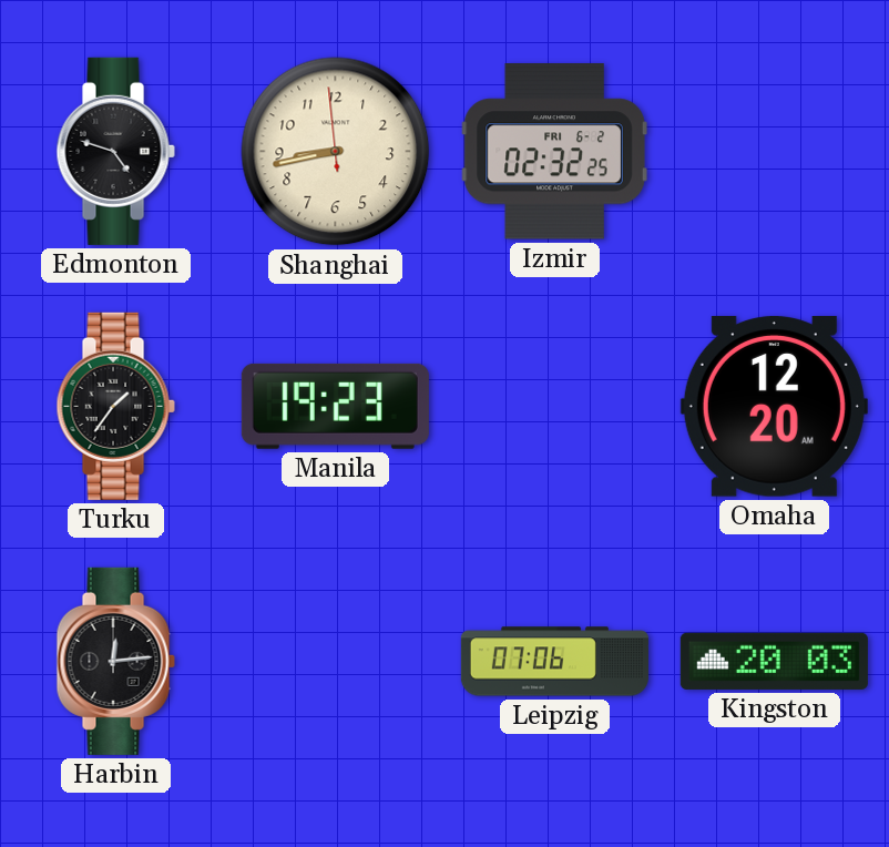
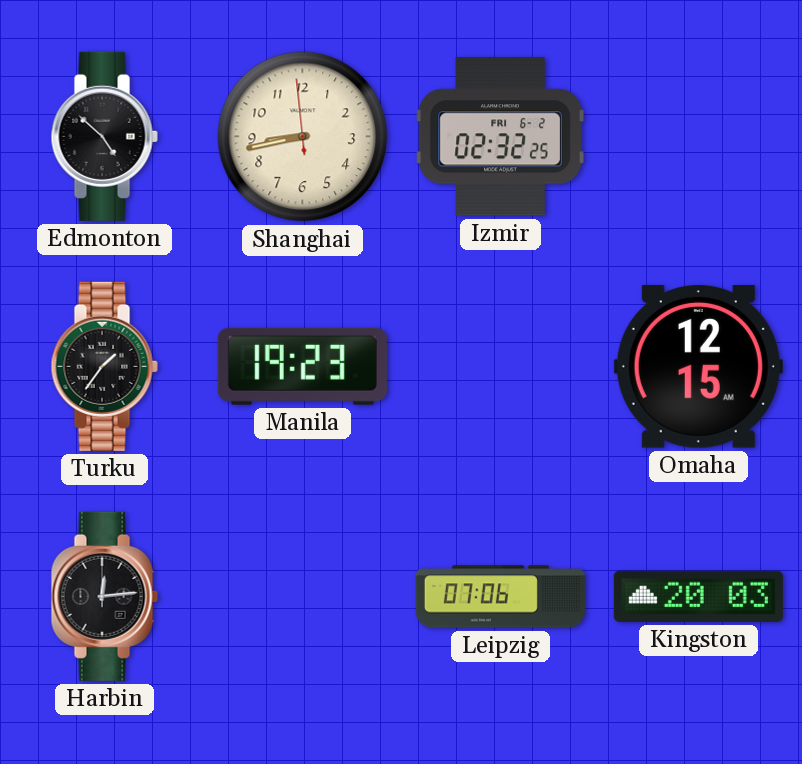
Edmonton: 4:48 -> 4:52 (104, 136)
Omaha: 12:20 -> 12:15 (698, 367)
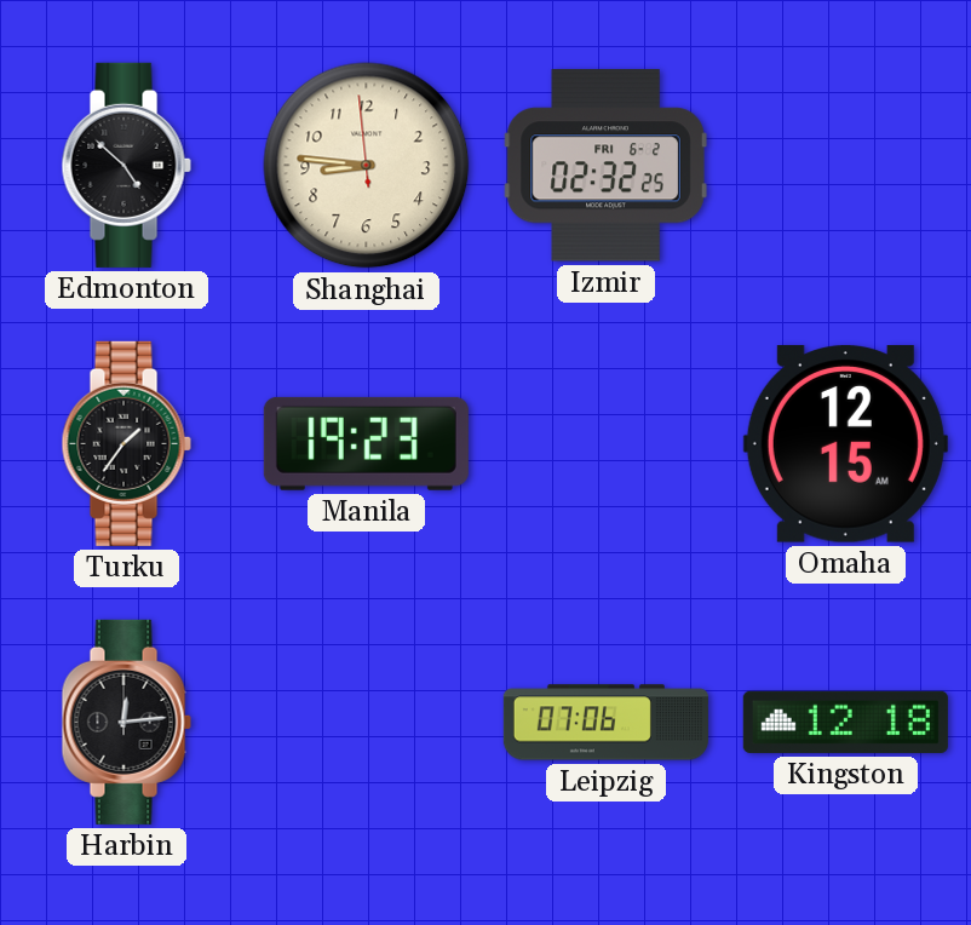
Shanghai: 8:42 -> 8:45 (367, 166)
Kingston: 20:03 -> 12:18 (845, 722)
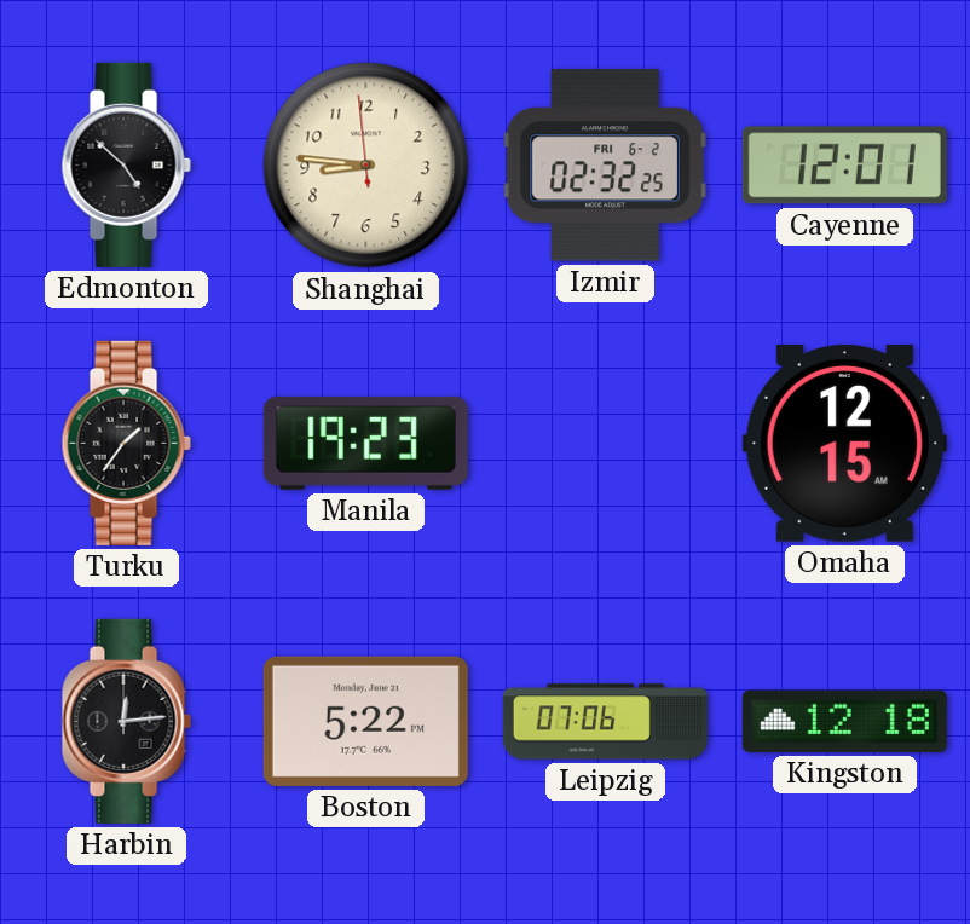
Cayenne: none -> 12:01 (844, 166)
Boston: none -> 5:22 (365, 721)
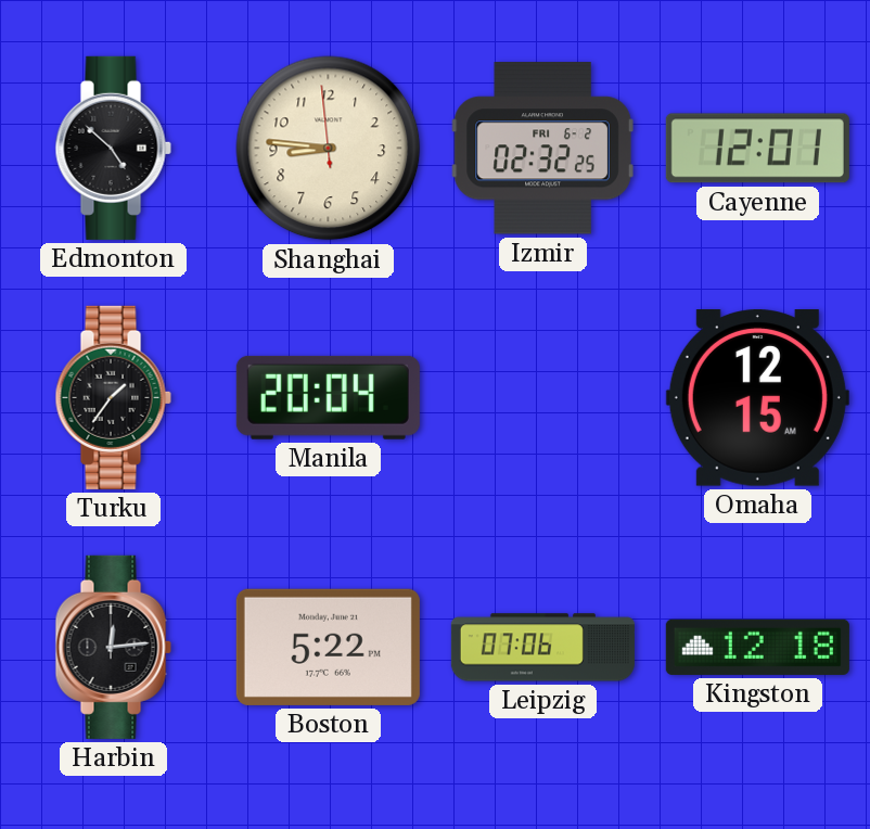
Manila: 19:23 -> 20:04 (328, 397)
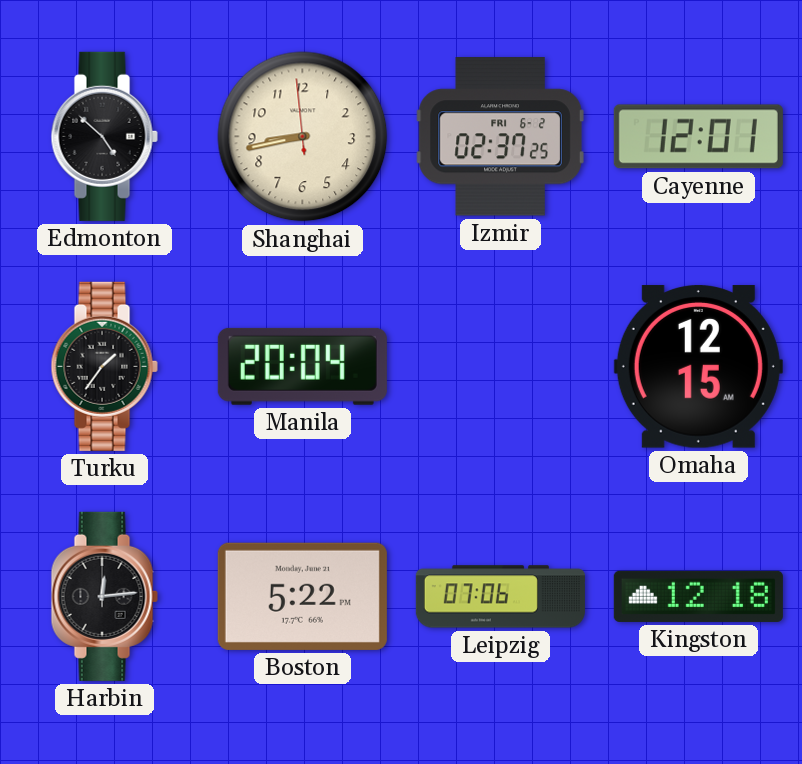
Shanghai: 8:45 -> 8:42 (303, 137)
Izmir: 02:32 -> 02:37 (500, 137)
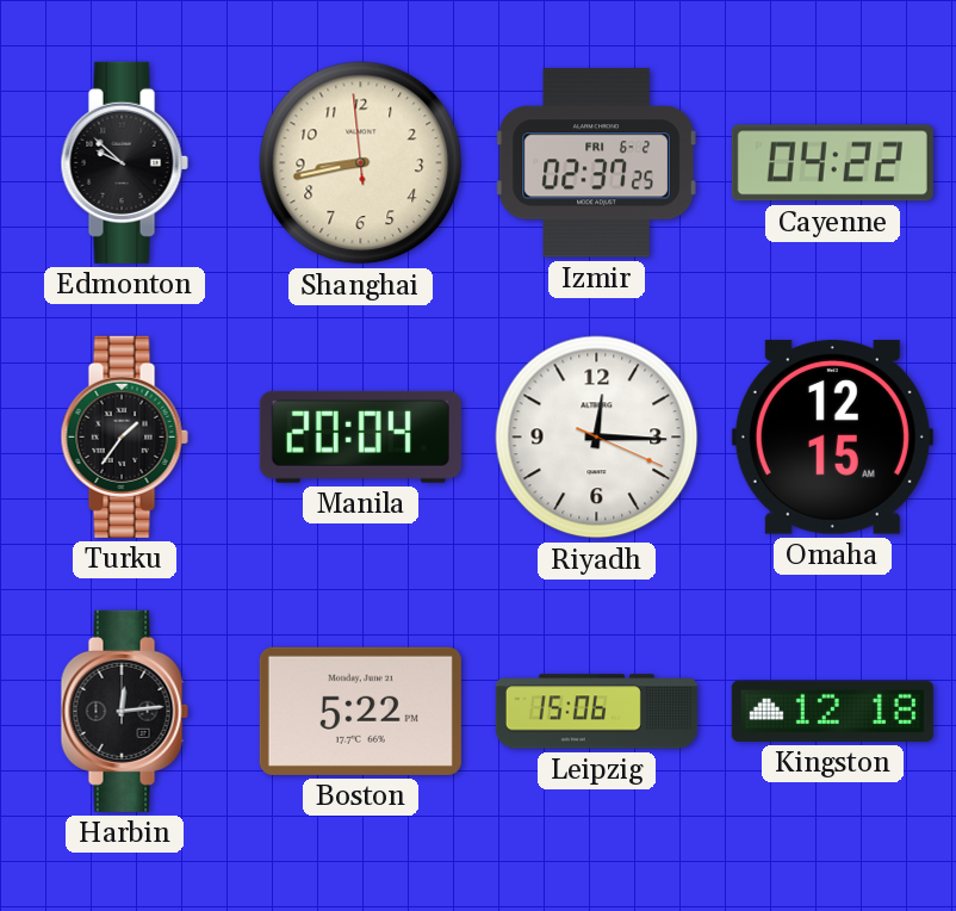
Edmonton: 4:52 -> 9:52 (124, 162)
Cayenne: 12:01 -> 04:22 (832, 163)
Riyadh: none -> 12:15 (597, 438)
Leipzig: 07:06 -> 15:06 (596, 712)
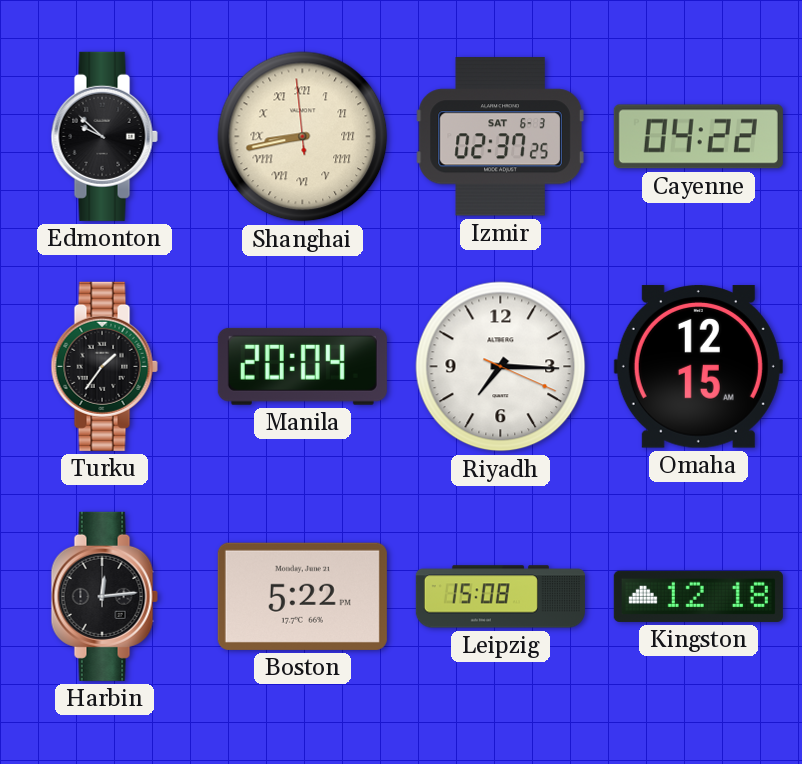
Shanghai numerals: Arabic -> Roman (303, 137)
Izmir date: FRI 6-2 -> SAT 6-3 (500, 137)
Riyadh: 12:15 -> 7:15 (501, 367)
Leipzig: 15:06 -> 15:08 (500, 597)
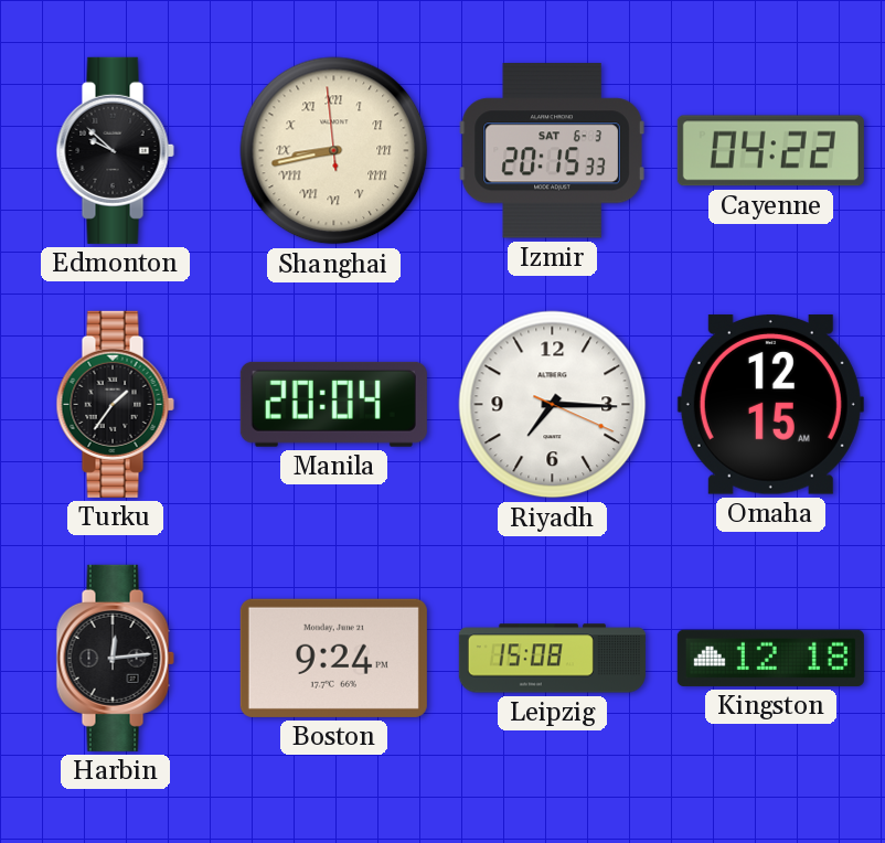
Izmir: 02:37 -> 20:15 (552, 151)
Boston: 5:22 -> 9:24 (333, 658)
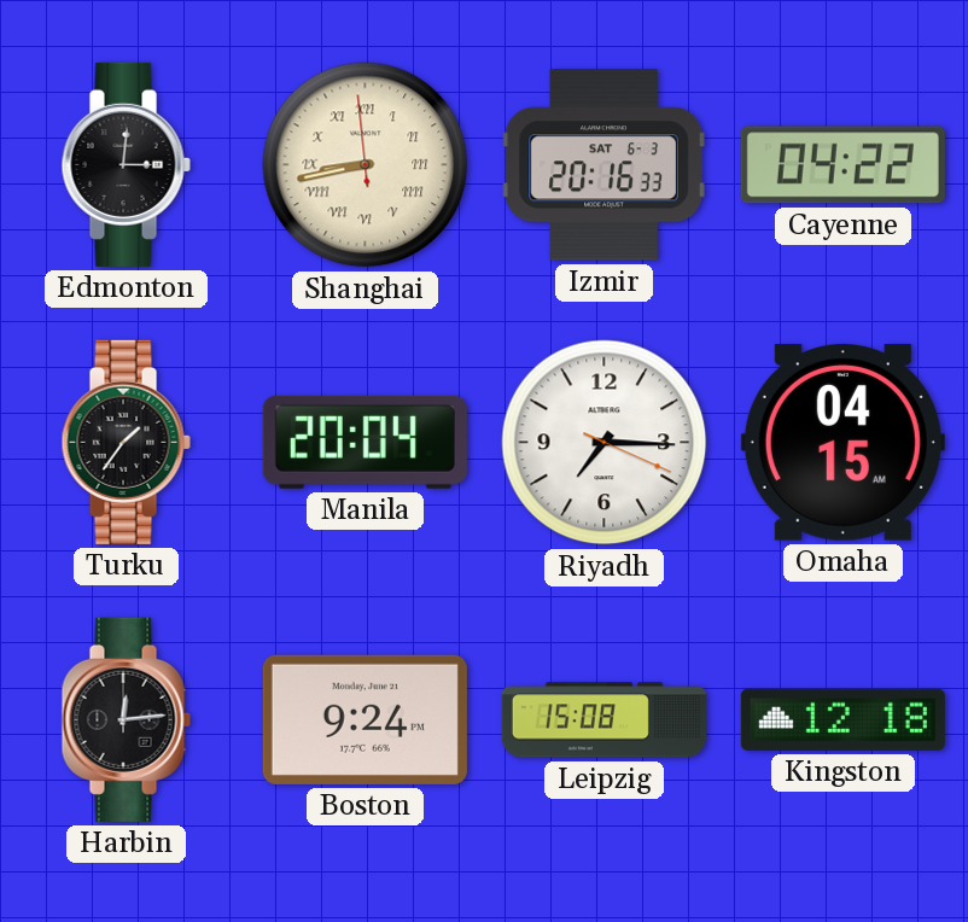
Edmonton: 9:52 -> 3:01 (126, 164)
Izmir: 20:15 -> 20:16 (603, 165)
Omaha: 12:15 -> 04:15 (842, 443)
